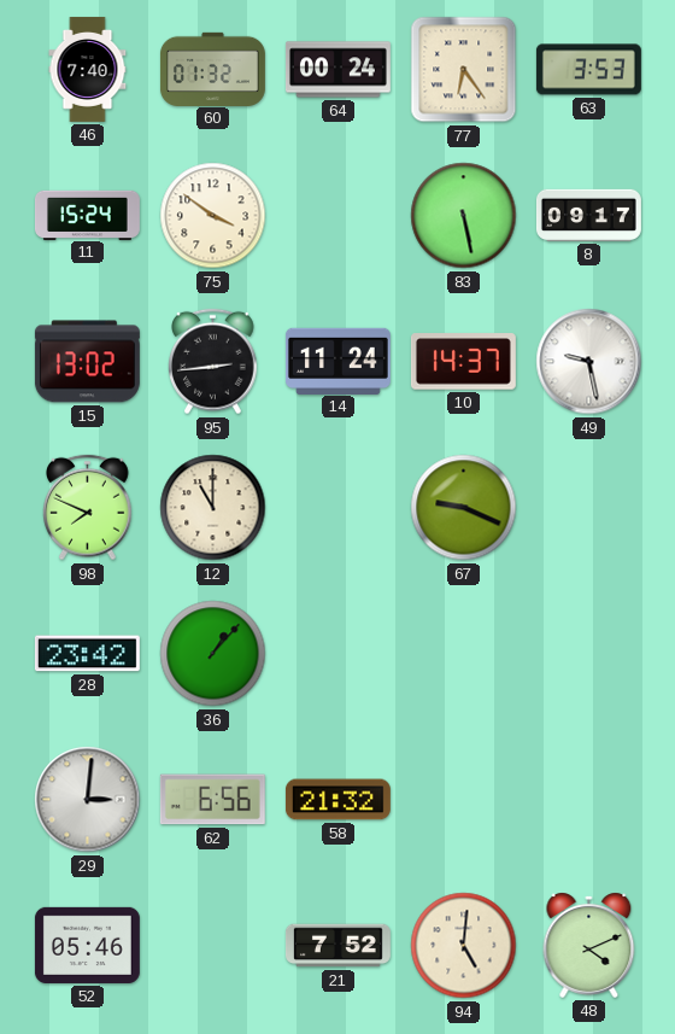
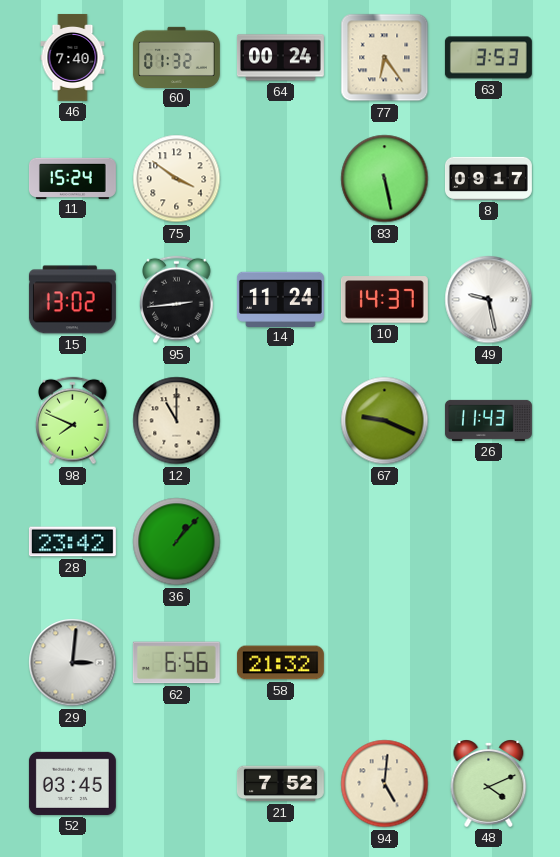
26: none -> 11:43 (488, 420)
52: 05:46 -> 03:45 (72, 783)
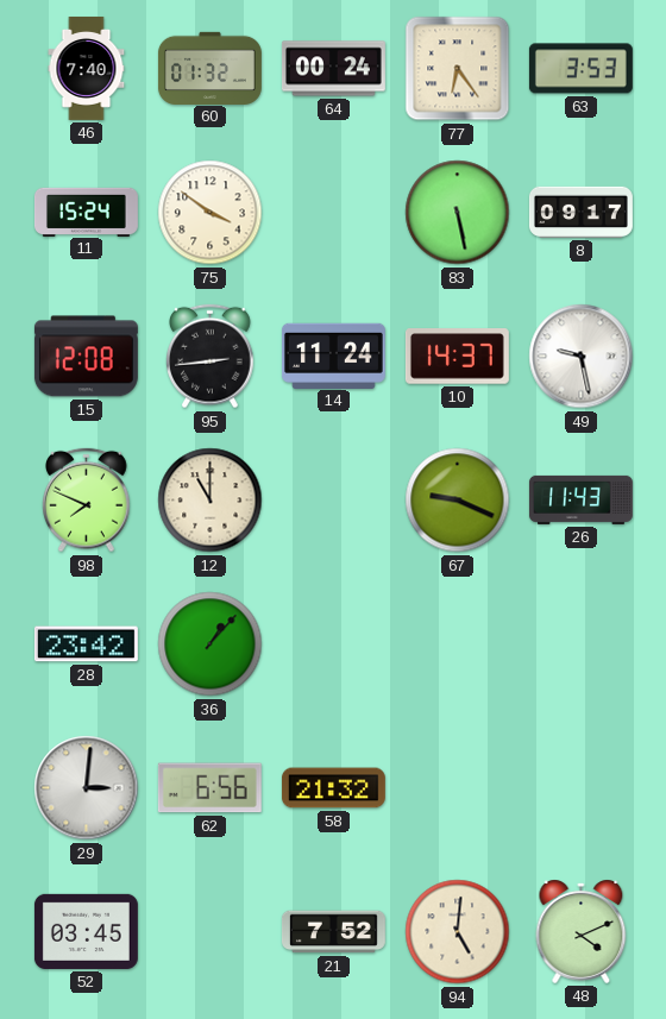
15: 13:02 -> 12:08 (86, 357)
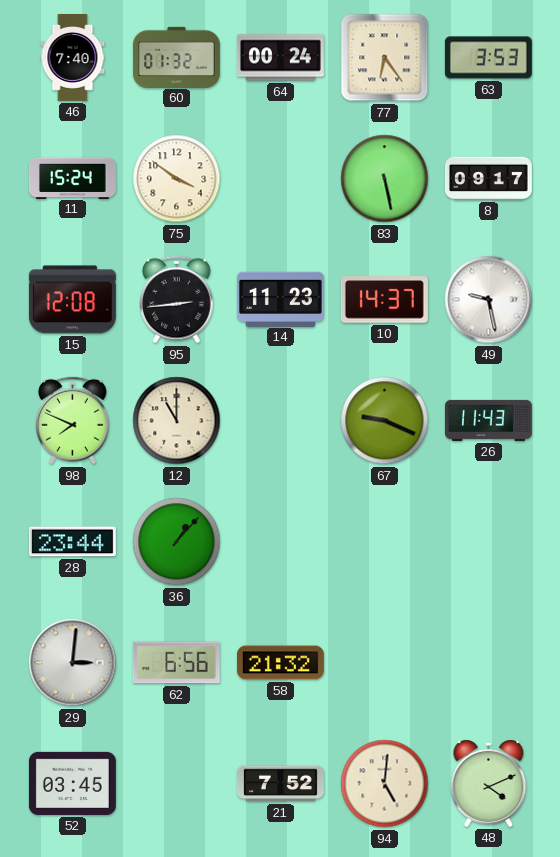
14: 11:24 -> 11:23 (280, 299)
28: 23:42 -> 23:44 (72, 542)
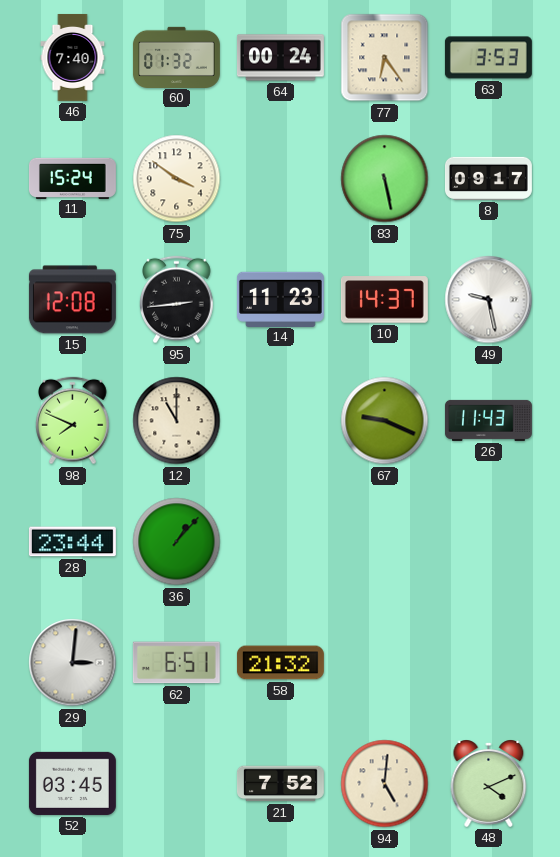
62: 6:56 -> 6:51 (176, 663)
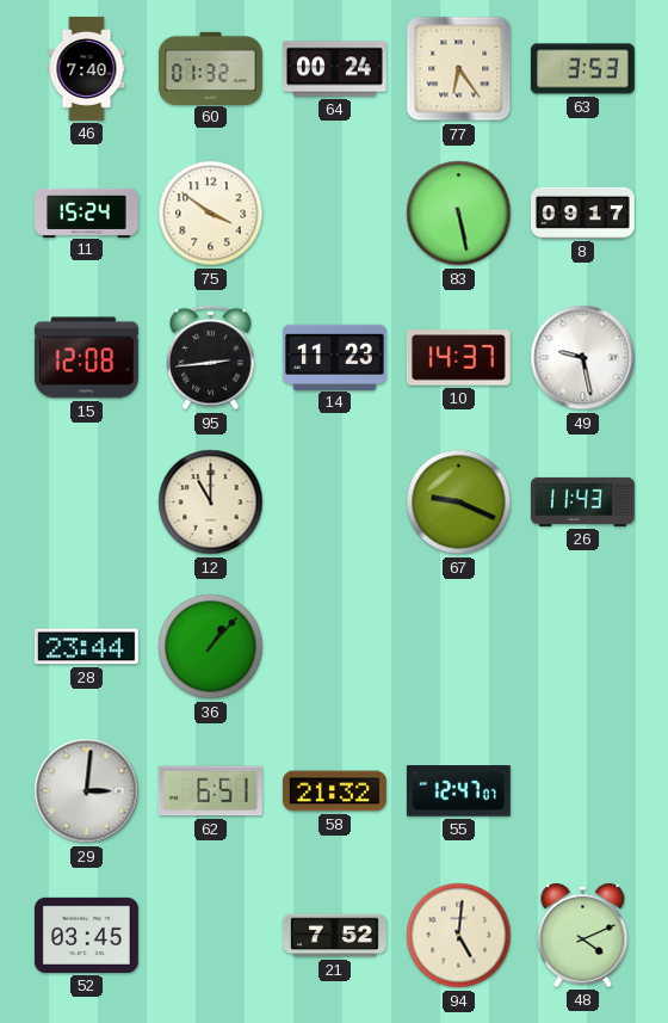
98: 7:49 -> none (73, 421)
55: none -> 12:47 (458, 791)
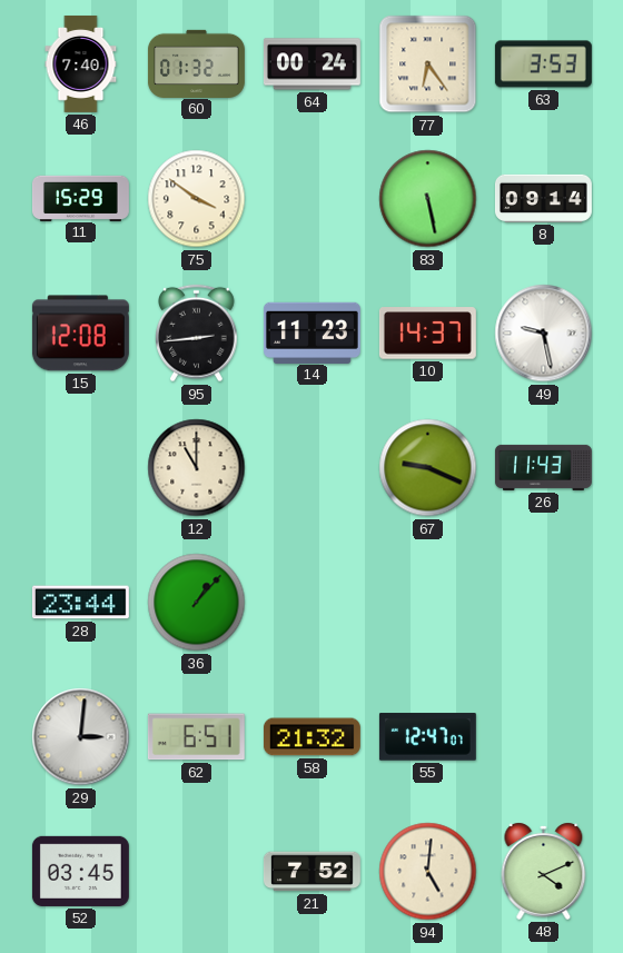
11: 15:24 -> 15:29 (80, 198)
8: 09:17 -> 09:14 (543, 198)
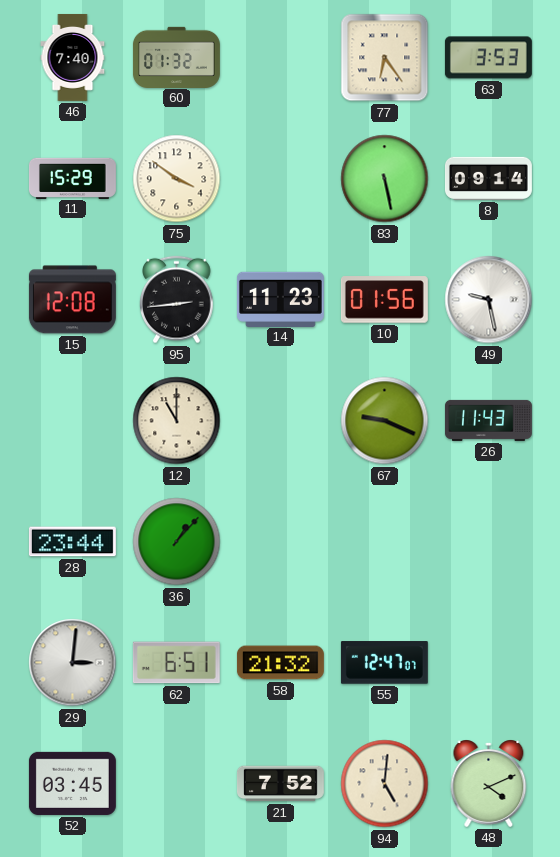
64: 00:24 -> none (311, 64)
10: 14:37 -> 01:56 (384, 300)
